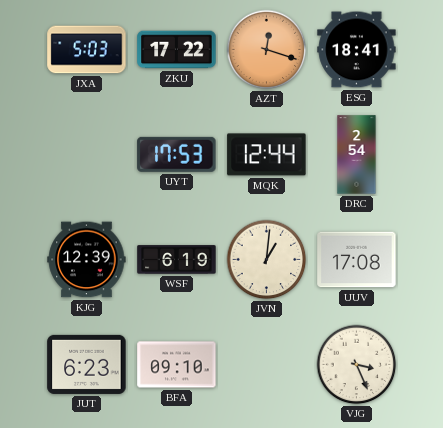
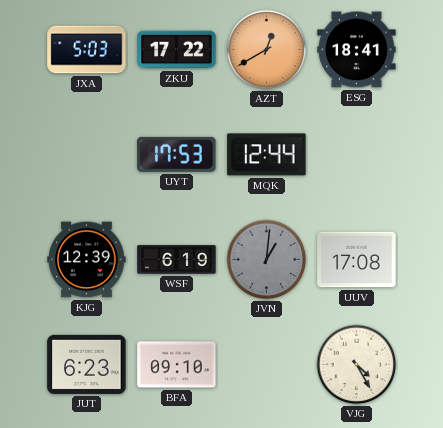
AZT: 12:18 -> 12:40 (267, 50)
DRC: 2:54 -> none (357, 155)
JVN dial: cream -> grey (267, 260)
VJG: 3:26 -> 4:25 (357, 365)
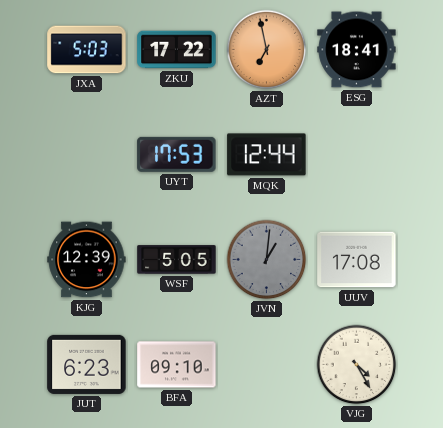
AZT: 12:40 -> 6:58 (267, 50)
WSF: 6:19 -> 5:05 (177, 260)
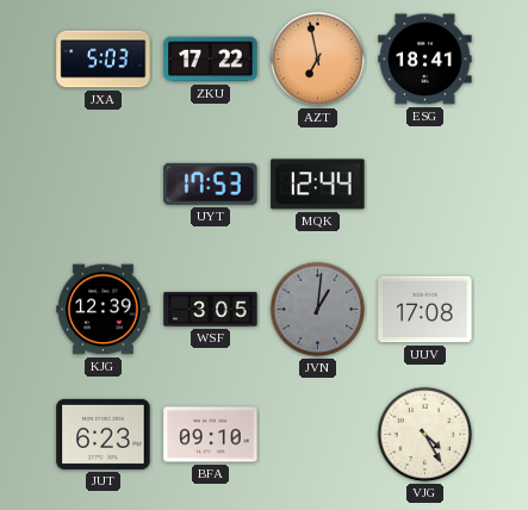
WSF: 5:05 -> 3:05 (211, 310)
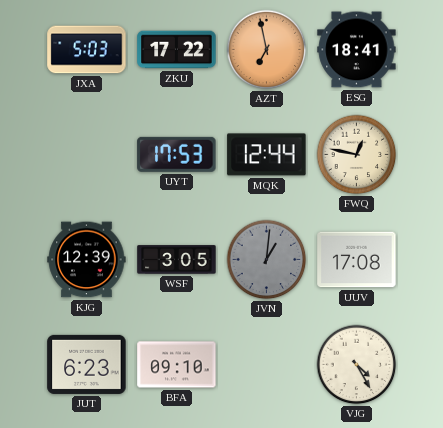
FWQ: none -> 12:47 (357, 155)
